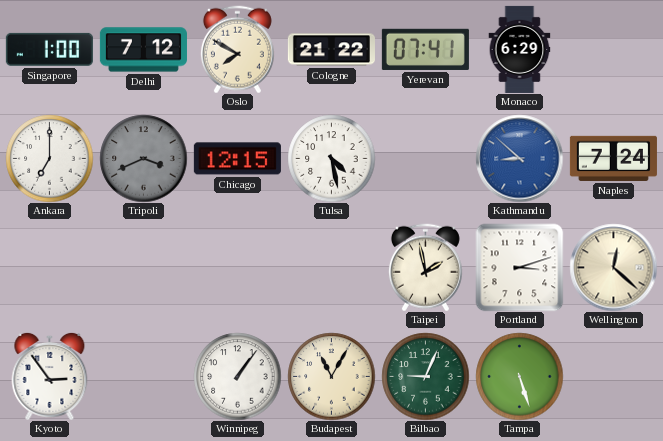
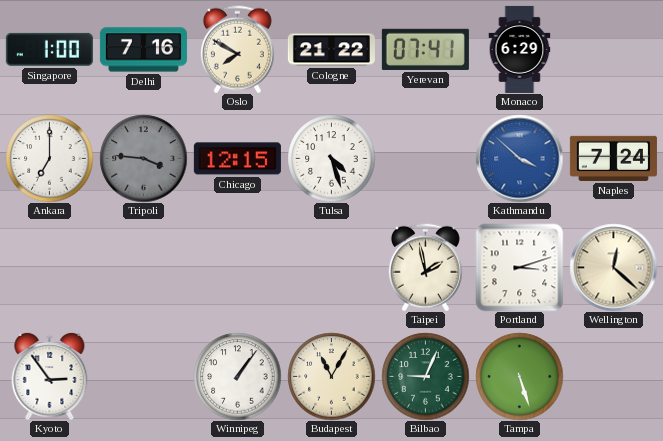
Delhi: 7:12 -> 7:16 (143, 50)
Tripoli: 3:41 -> 3:46 (143, 158)
Tulsa: 4:28 -> 4:27 (331, 158)
Kathmandu: 8:52 -> 3:52 (519, 158)
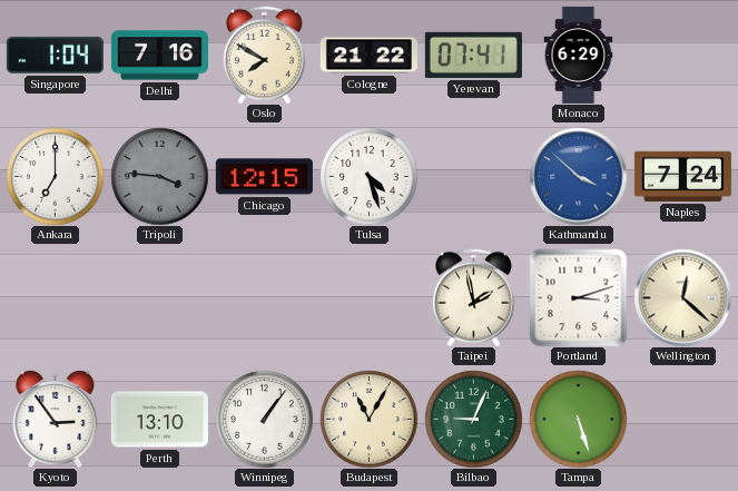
Singapore: 1:00 -> 1:04 (55, 55)
Perth: none -> 13:10 (159, 420)
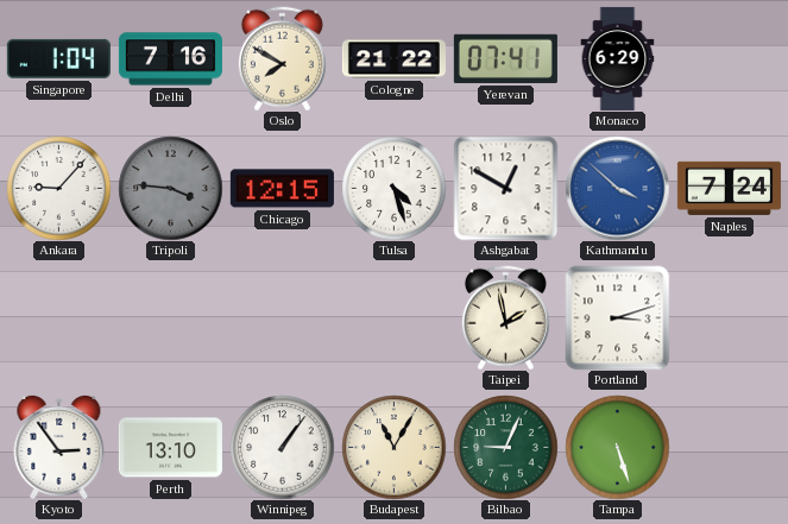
Ankara: 7:00 -> 9:07 (58, 188)
Ashgabat: none -> 12:50 (505, 188)
Wellington: 12:22 -> none (682, 297)
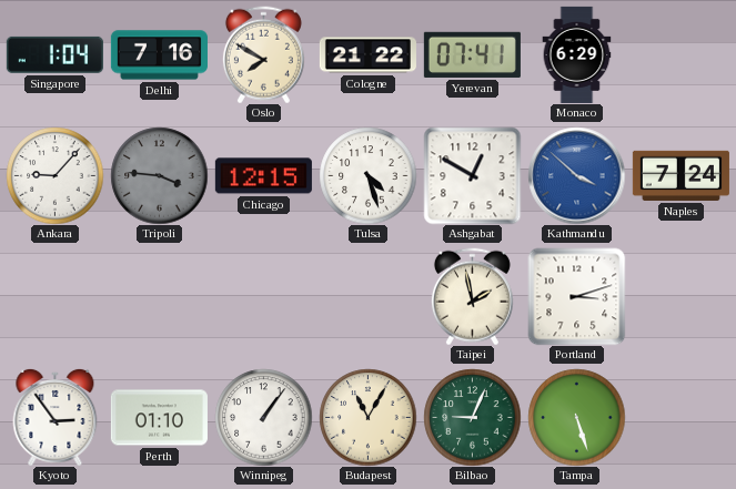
Perth: 13:10 -> 01:10 (159, 418)
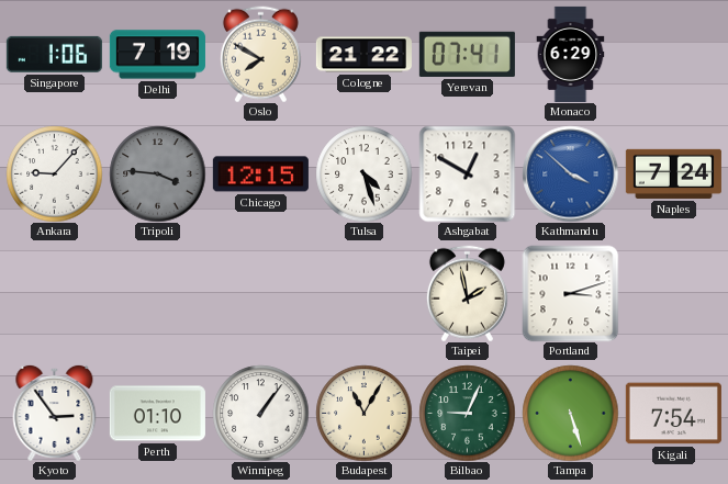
Singapore: 1:04 -> 1:06 (54, 54)
Delhi: 7:16 -> 7:19 (157, 55)
Kigali: none -> 7:54 (673, 414)
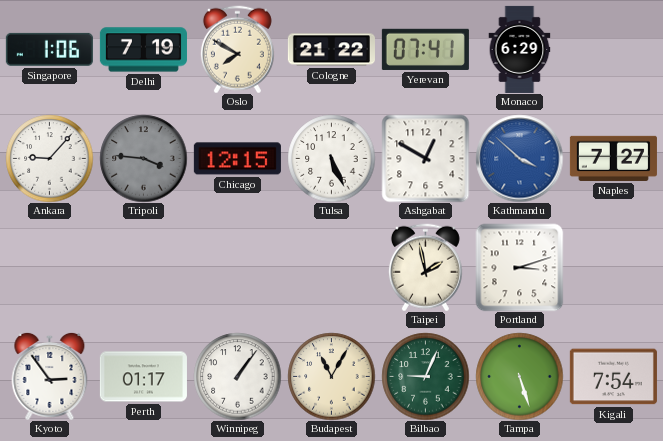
Tulsa: 4:27 -> 5:26 (331, 158)
Naples: 7:24 -> 7:27 (613, 158)
Perth: 01:10 -> 01:17 (143, 377)
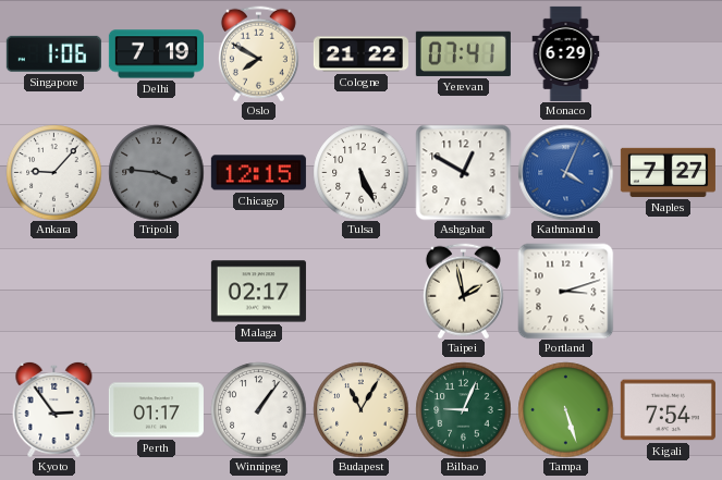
Kathmandu: 3:52 -> 4:04 (565, 172)
Malaga: none -> 02:17 (258, 292)
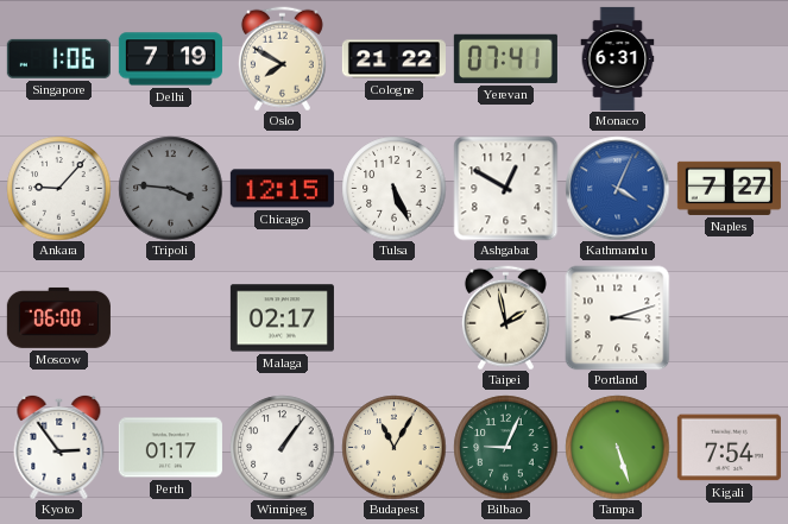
Monaco: 6:29 -> 6:31 (618, 58)
Moscow: none -> 06:00 (58, 317)
